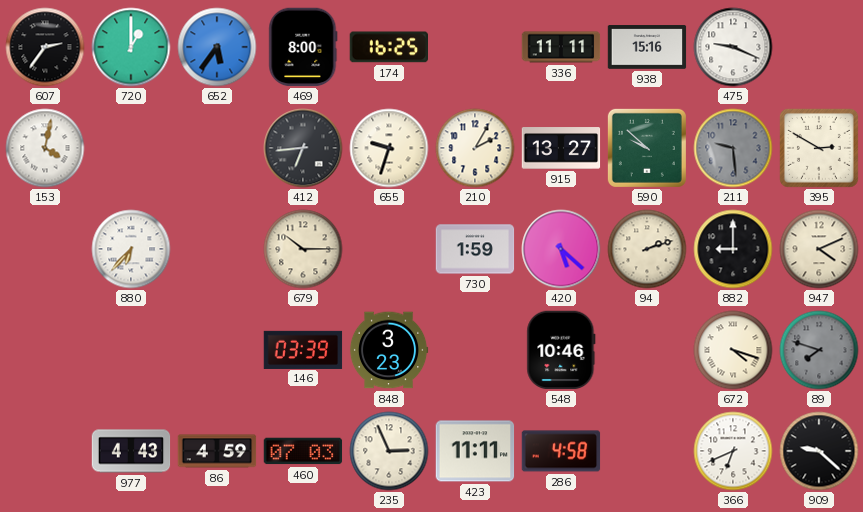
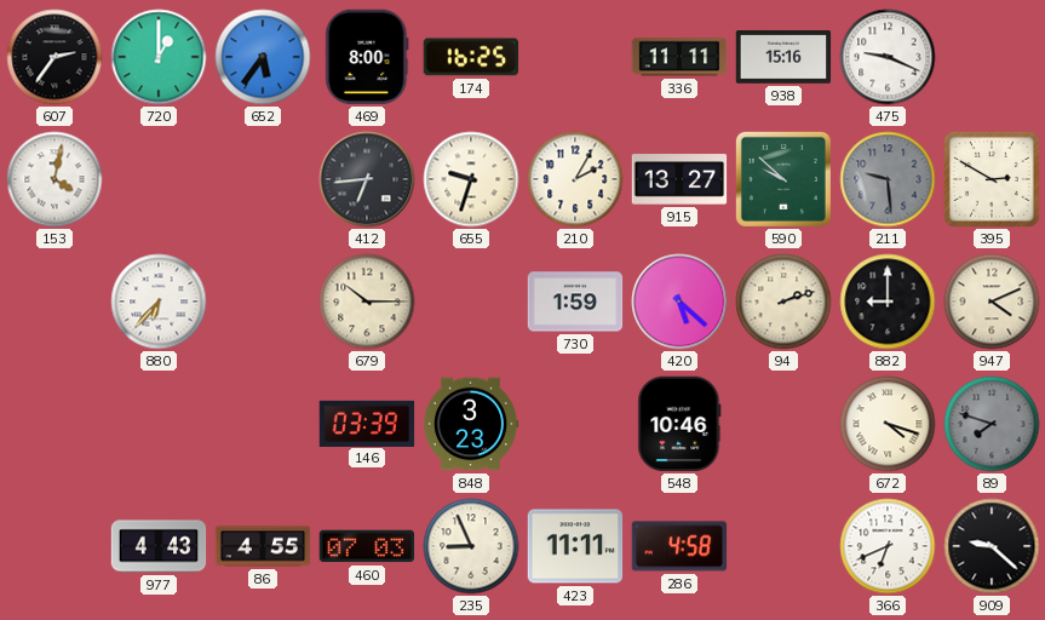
86: 4:59 -> 4:55 (263, 546)
235: 2:56 -> 8:56 (471, 546)
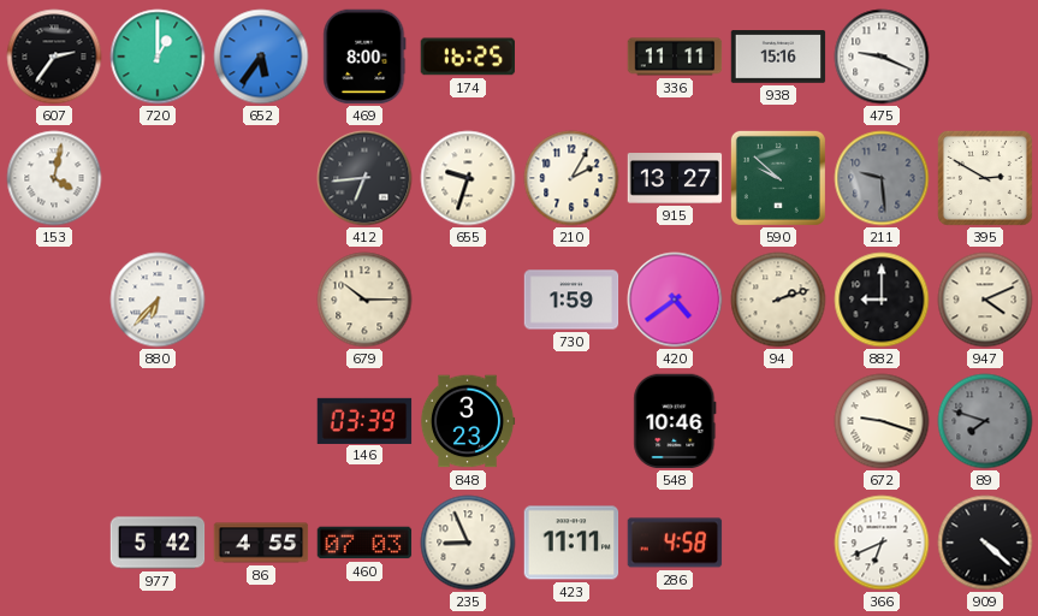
420: 5:22 -> 4:39 (675, 300)
672: 4:18 -> 9:18 (882, 421)
977: 4:43 -> 5:42 (158, 543)
909: 9:22 -> 4:22 (985, 543)
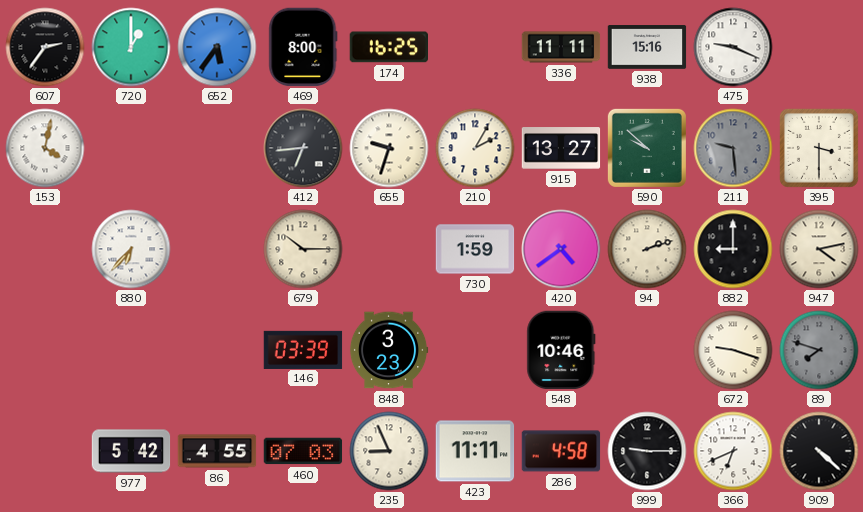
395: 2:50 -> 3:30 (819, 148)
947: 4:11 -> 4:13 (819, 249)
999: none -> 9:15 (647, 451)
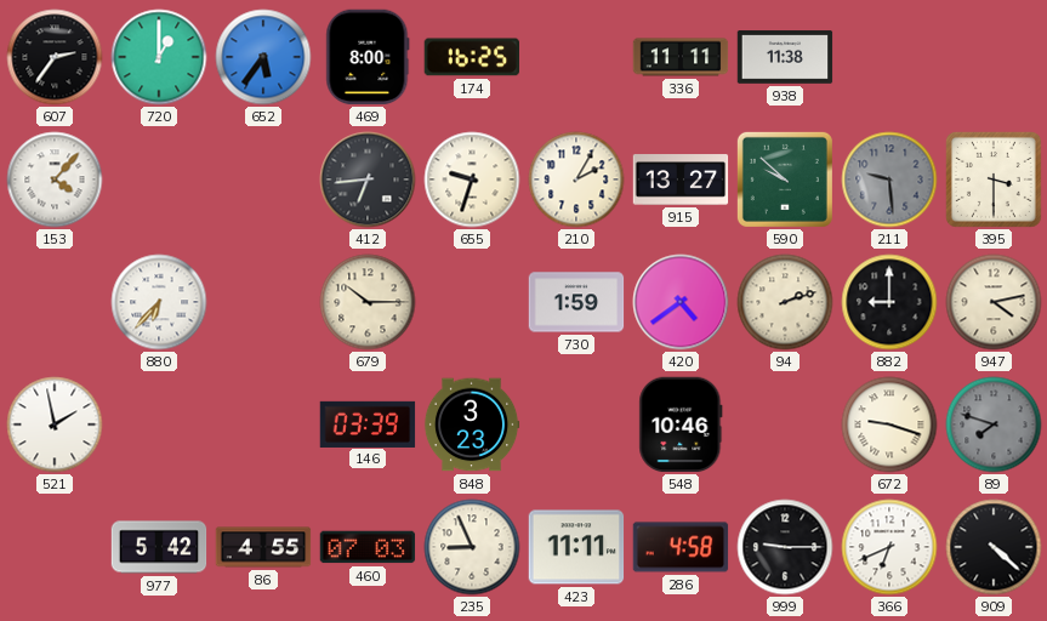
938: 15:16 -> 11:38 (785, 57)
475: 9:19 -> none (733, 47)
153: 4:02 -> 4:07 (55, 180)
521: none -> 1:58 (55, 425)
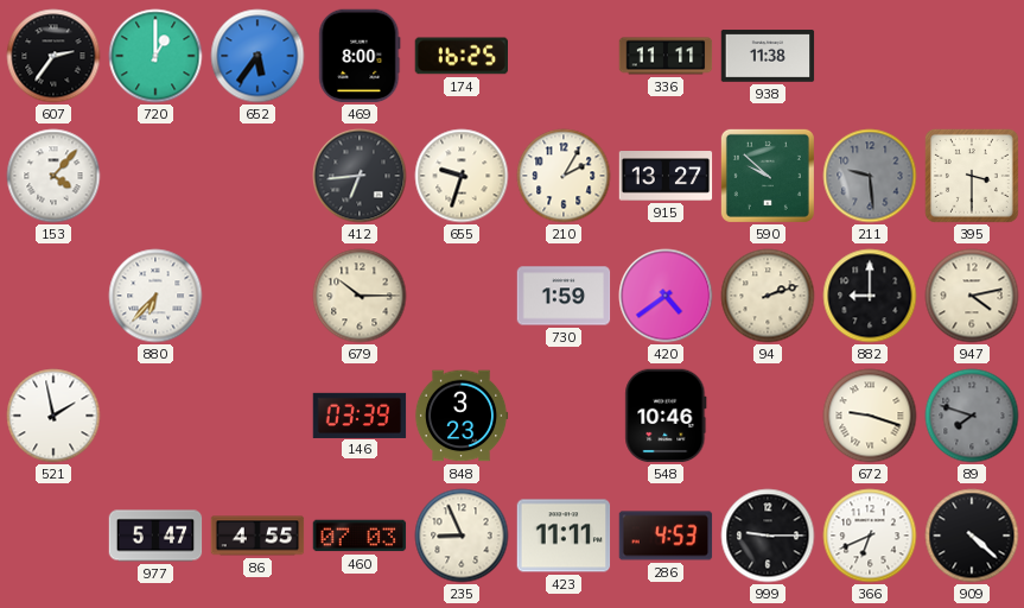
977: 5:42 -> 5:47 (155, 536)
286: 4:58 -> 4:53 (666, 536)
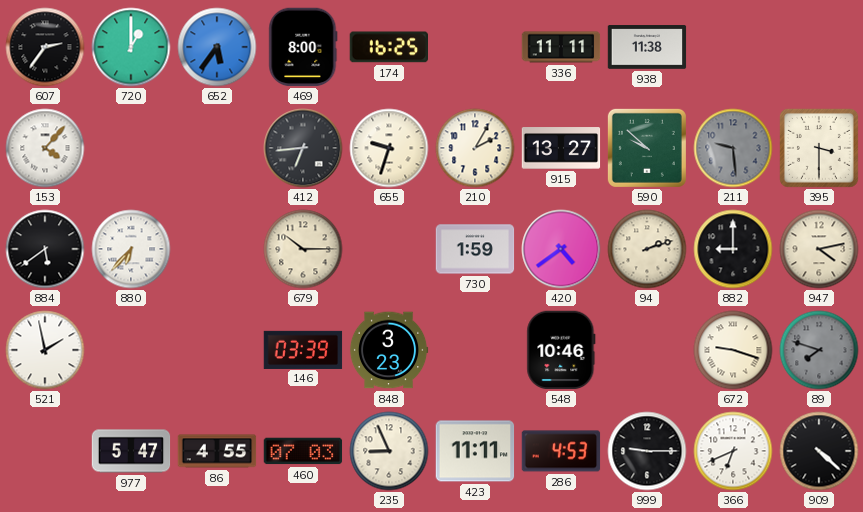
884: none -> 5:39 (45, 249)
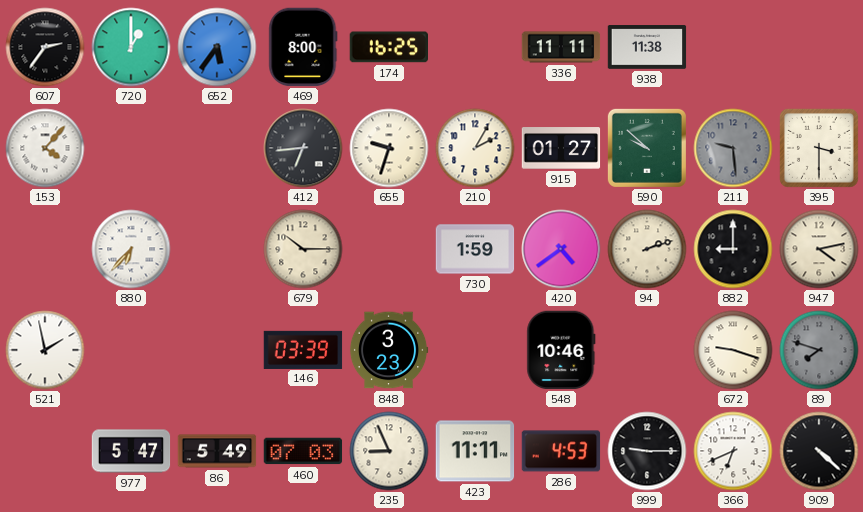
915: 13:27 -> 01:27 (561, 148)
884: 5:39 -> none (45, 249)
86: 4:55 -> 5:49 (217, 451)
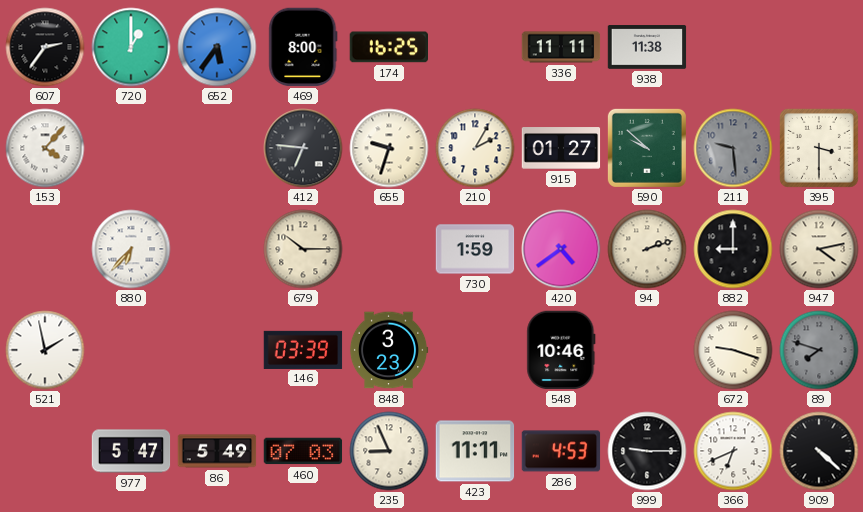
412: 6:44 -> 6:46 (303, 148)
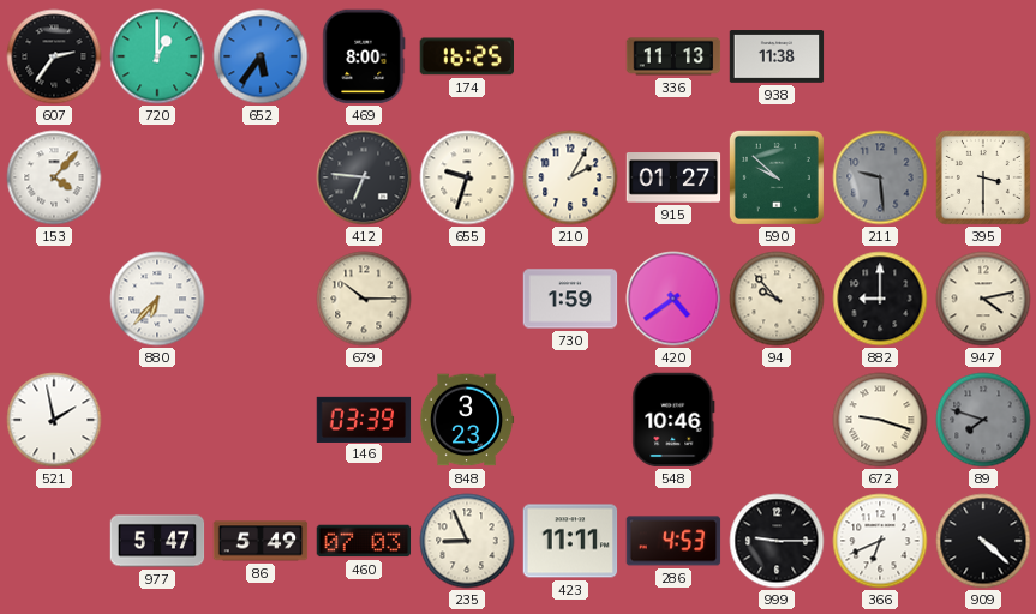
336: 11:11 -> 11:13 (673, 56)
94: 2:12 -> 9:53 (777, 299)
